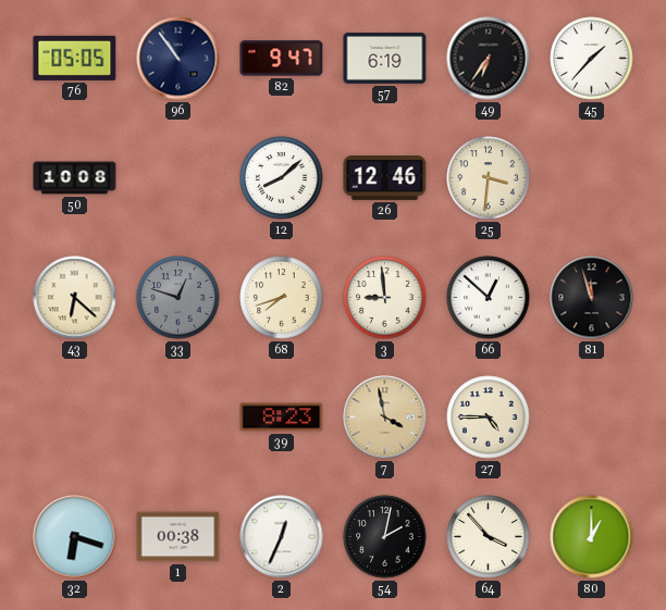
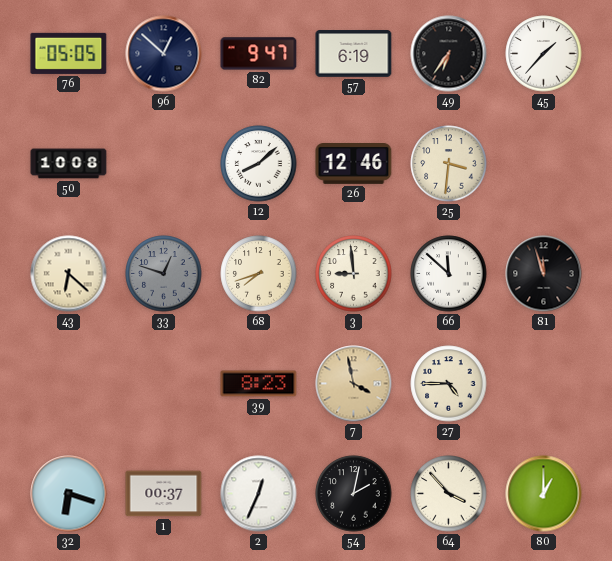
96: 10:54 -> 12:52 (164, 54)
66: 12:52 -> 11:52 (449, 274)
1: 00:38 -> 00:37 (164, 494)
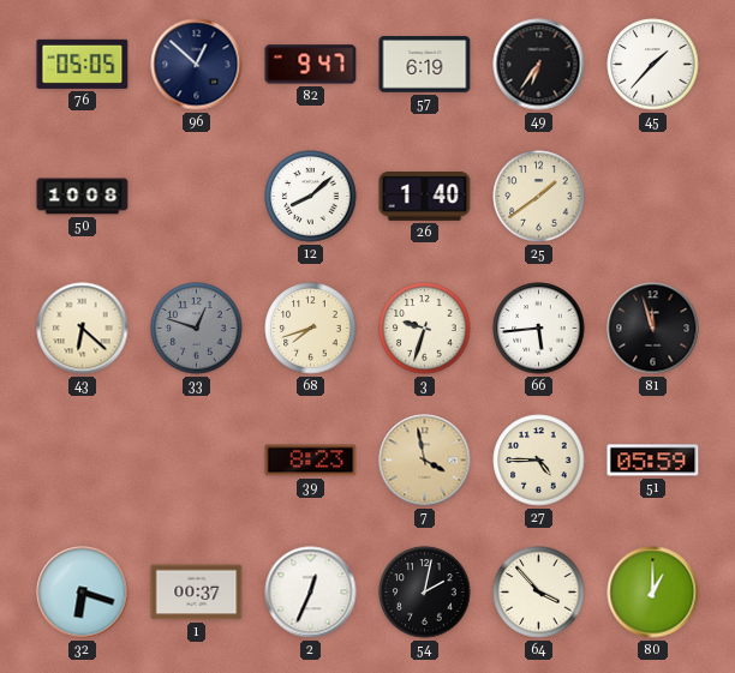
26: 12:46 -> 1:40 (425, 197)
25: 3:31 -> 1:39 (539, 197)
3: 8:59 -> 9:33 (425, 329)
66: 11:52 -> 5:44 (539, 329)
51: none -> 05:59 (653, 461)
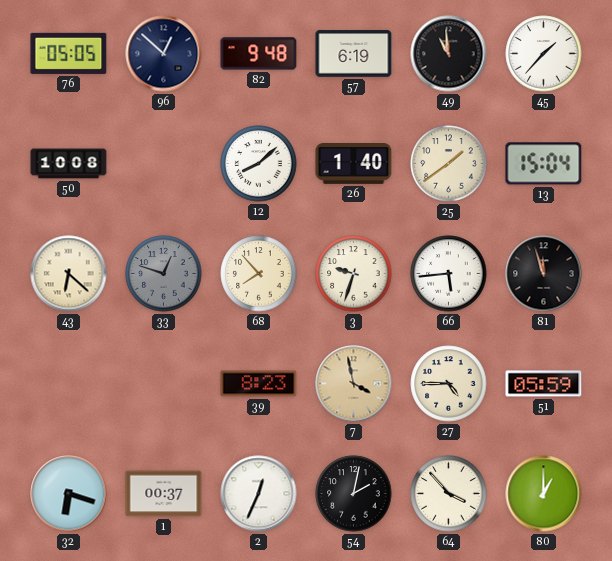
82: 9:47 -> 9:48 (259, 54)
49: 6:36 -> 10:59 (449, 54)
13: none -> 15:04 (544, 164)
68: 7:42 -> 7:53 (259, 274)
